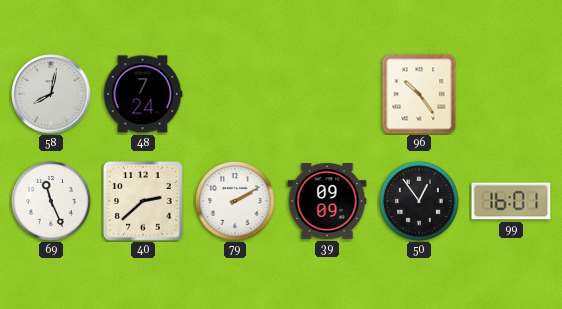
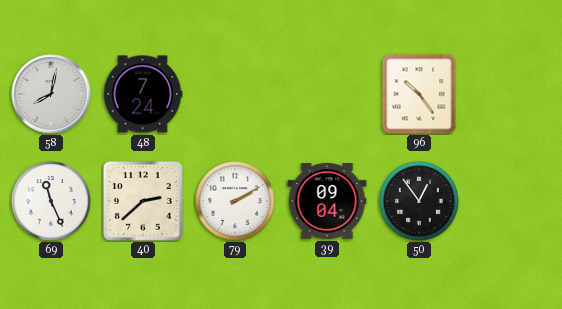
39: 09:09 -> 09:04 (327, 202)
99: 16:01 -> none (511, 201)
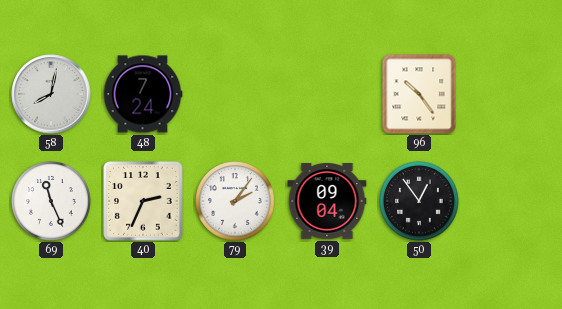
40: 2:38 -> 2:34 (143, 201)
79: 2:10 -> 2:06 (235, 201)
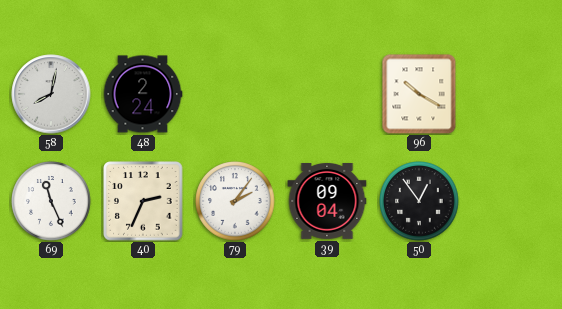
48: 7:24 -> 2:24 (143, 94)
96: 10:24 -> 10:20 (419, 94)
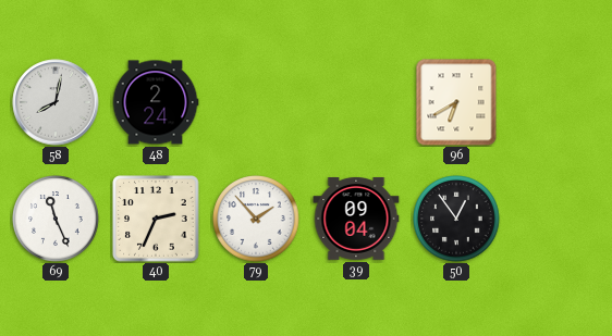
96: 10:20 -> 6:40 (456, 102)
79: 2:06 -> 1:53 (256, 219)
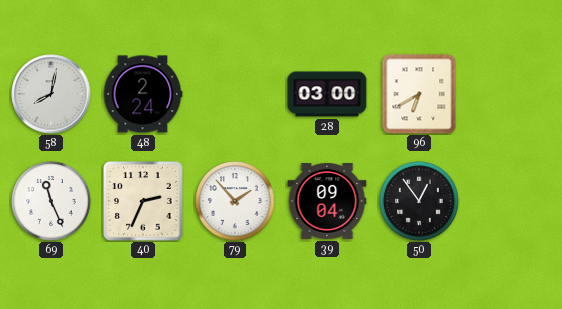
28: none -> 03:00 (327, 94)
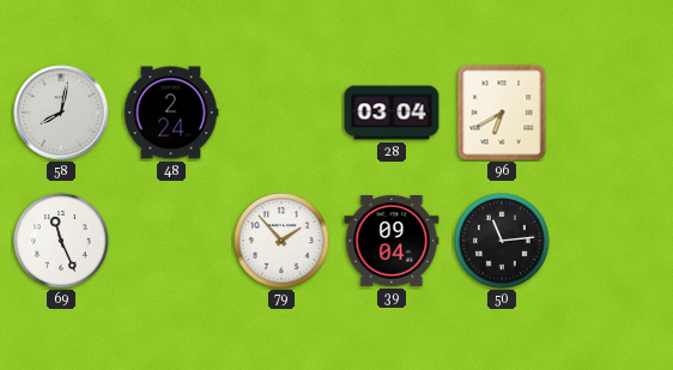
28: 03:00 -> 03:04 (392, 113)
40: 2:34 -> none (143, 201)
50: 12:54 -> 11:14 (502, 241)
